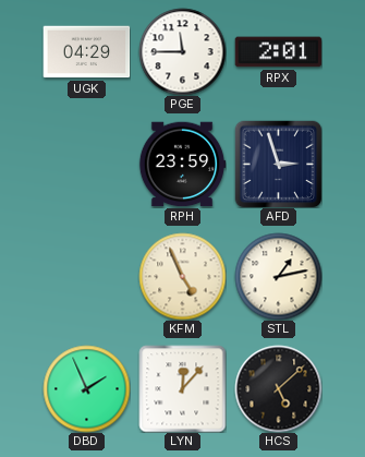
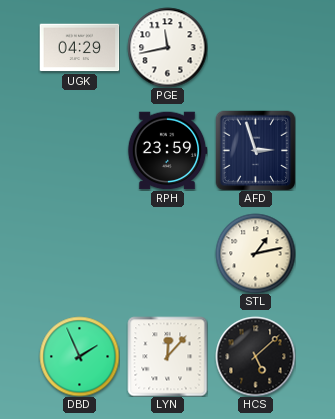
PGE: 11:45 -> 11:43 (167, 47)
RPX: 2:01 -> none (278, 52)
KFM: 4:56 -> none (182, 276)
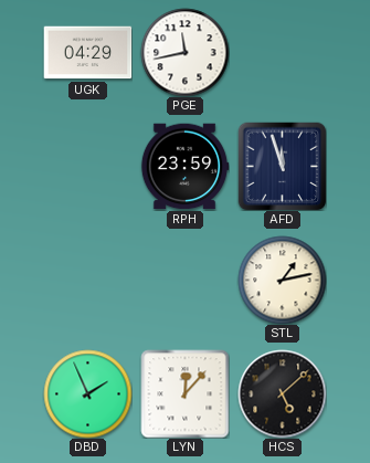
AFD: 2:57 -> 11:57 (282, 166)
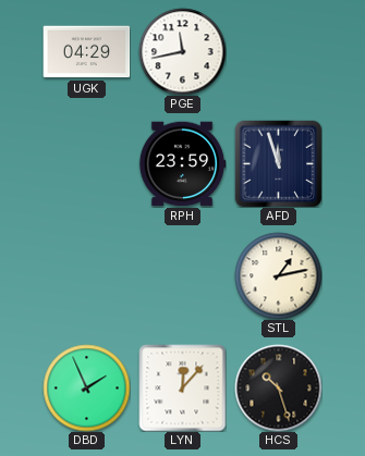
HCS: 5:08 -> 10:27 (278, 387)
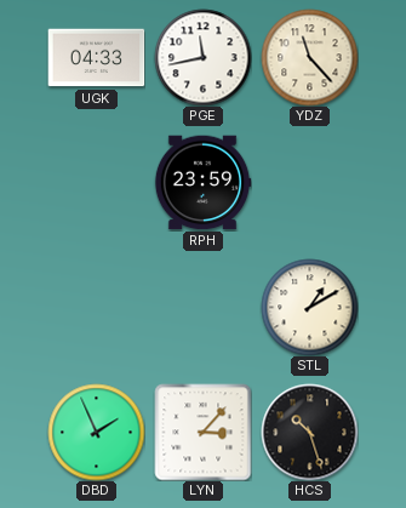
UGK: 04:29 -> 04:33 (96, 58)
YDZ: none -> 11:23 (309, 57)
AFD: 11:57 -> none (278, 163)
STL: 1:13 -> 1:10 (309, 307)
LYN: 12:07 -> 3:07 (202, 432)
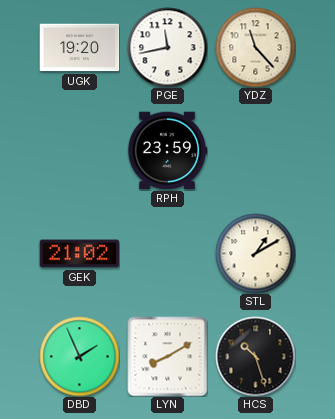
UGK: 04:33 -> 19:20 (79, 48)
GEK: none -> 21:02 (79, 254)
LYN: 3:07 -> 8:10 (167, 356)
